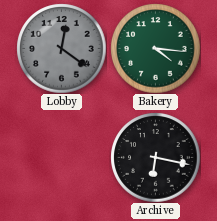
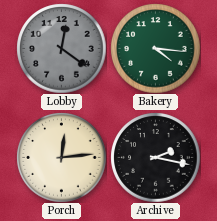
Porch: none -> 12:14 (61, 157)
Archive: 6:17 -> 2:17 (155, 157)
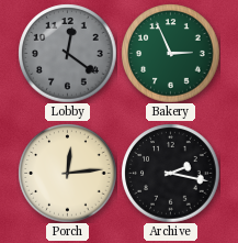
Bakery: 4:16 -> 2:56 (170, 53)
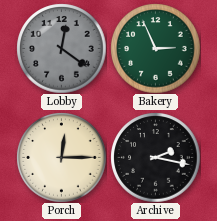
Porch: 12:14 -> 12:15 (61, 157)
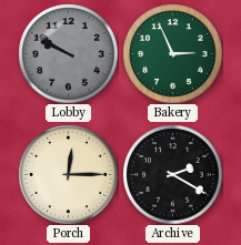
Lobby: 12:21 -> 9:50 (68, 53)
Archive: 2:17 -> 2:20 (172, 174)
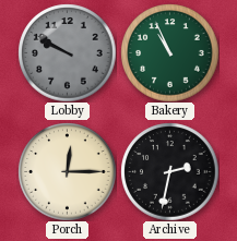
Bakery: 2:56 -> 10:56 (169, 52)
Archive: 2:20 -> 2:32 (169, 171)
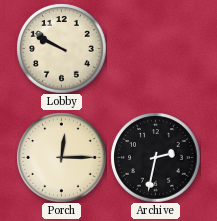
Lobby dial: grey -> cream (61, 48)
Bakery: 10:56 -> none (169, 52)
